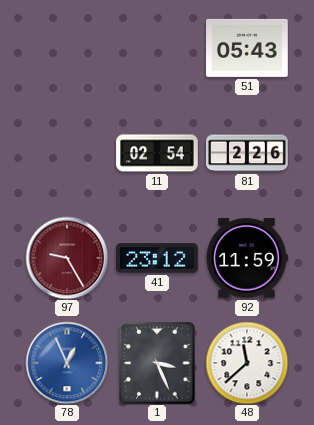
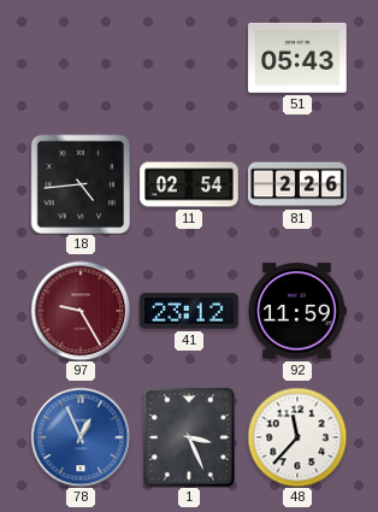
18: none -> 4:44 (81, 184)
48: 11:38 -> 11:37 (297, 437)
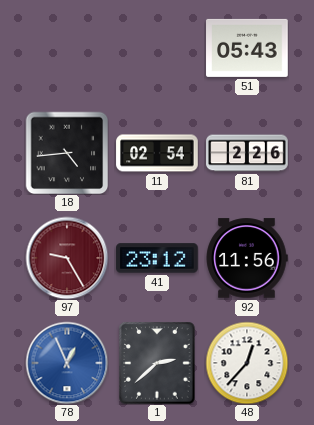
92: 11:59 -> 11:56 (247, 258)
1: 3:26 -> 2:38 (157, 363)
48: 11:37 -> 12:37 (247, 363)
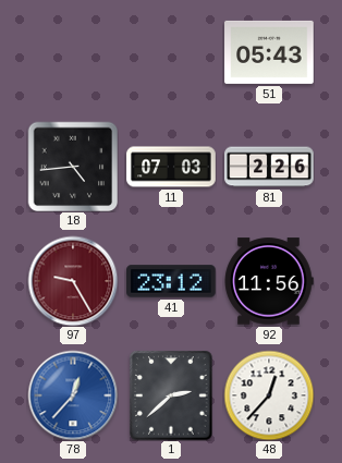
11: 02:54 -> 07:03 (171, 167)
78: 12:56 -> 12:37 (73, 395)
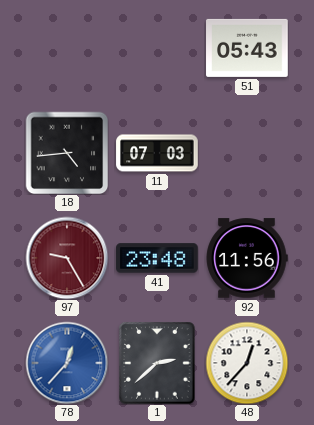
81: 2:26 -> none (269, 167)
41: 23:12 -> 23:48 (157, 258)
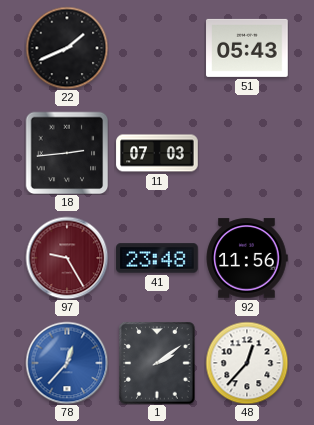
22: none -> 1:41 (67, 48)
18: 4:44 -> 2:44 (67, 153)
1: 2:38 -> 2:09 (157, 363)
